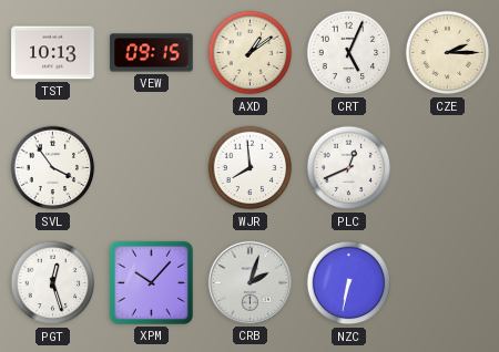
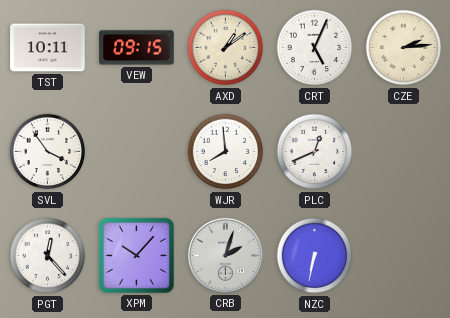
TST: 10:13 -> 10:11 (48, 48)
CZE: 2:15 -> 2:14 (404, 48)
PGT: 12:27 -> 12:23 (48, 256)
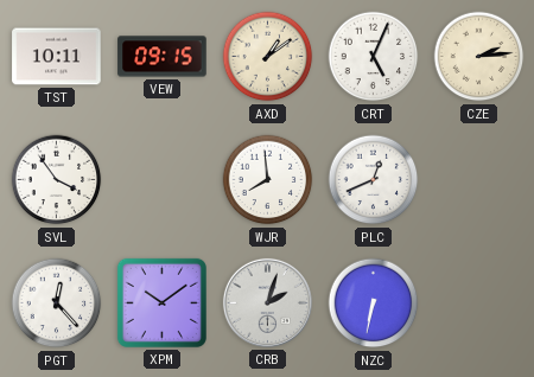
XPM: 10:07 -> 10:09 (161, 302)
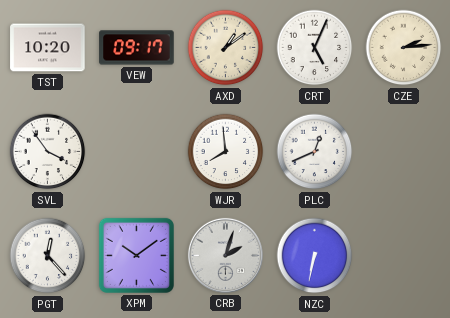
TST: 10:11 -> 10:20 (48, 48)
VEW: 09:15 -> 09:17 (137, 48)
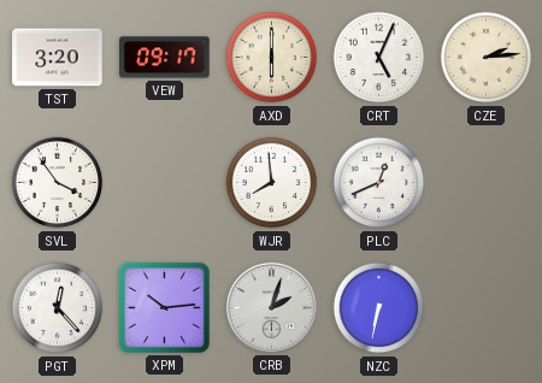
TST: 10:20 -> 3:20 (58, 58)
AXD: 1:09 -> 6:00 (272, 58)
XPM: 10:09 -> 10:14 (164, 307)
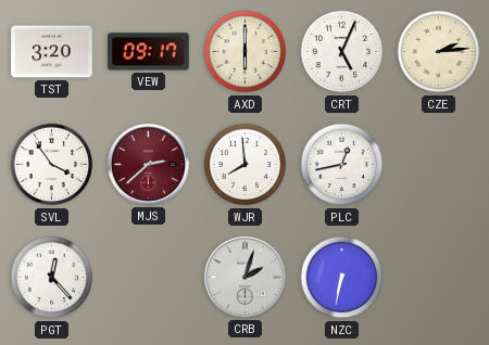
MJS: none -> 2:38 (148, 164)
PLC: 12:41 -> 12:43 (342, 165)
XPM: 10:14 -> none (164, 307)
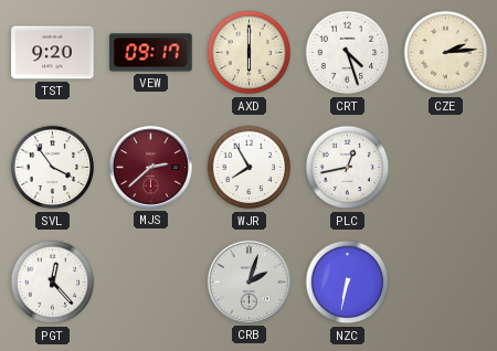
TST: 3:20 -> 9:20 (53, 53)
CRT: 5:04 -> 4:27 (348, 53)
WJR: 7:59 -> 7:55 (250, 168)
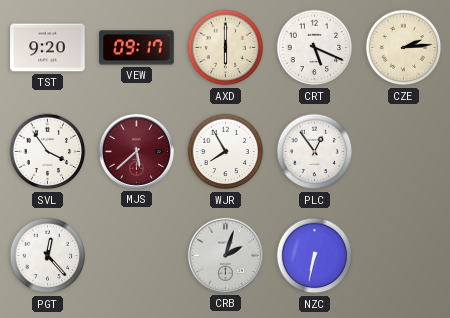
CRT: 4:27 -> 5:19 (315, 48)
MJS: 2:38 -> 5:38 (136, 151)
PLC: 12:43 -> 12:54 (315, 152)
